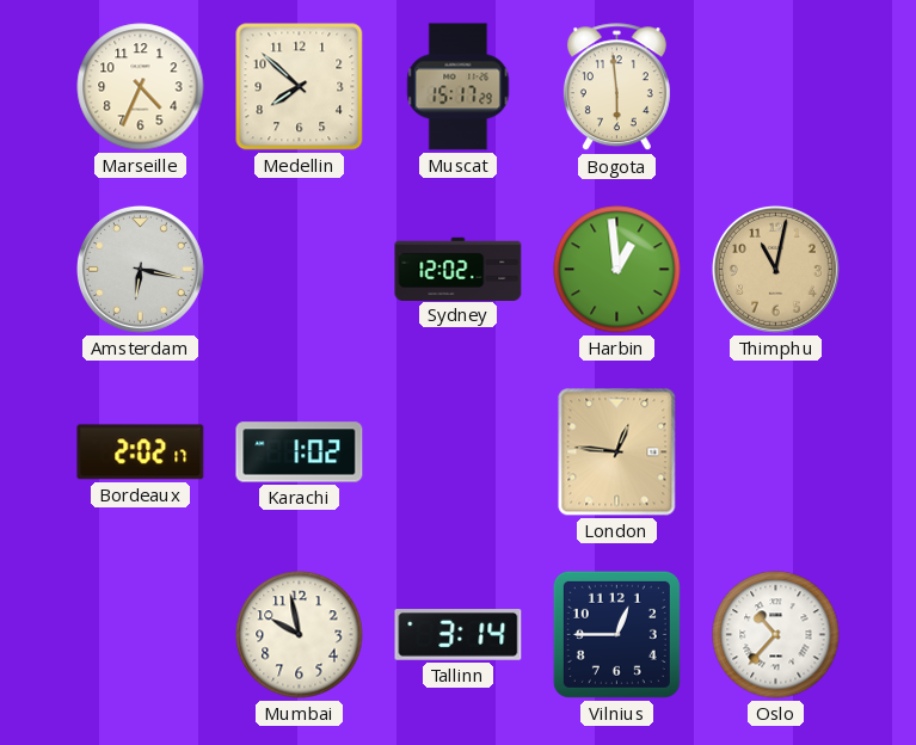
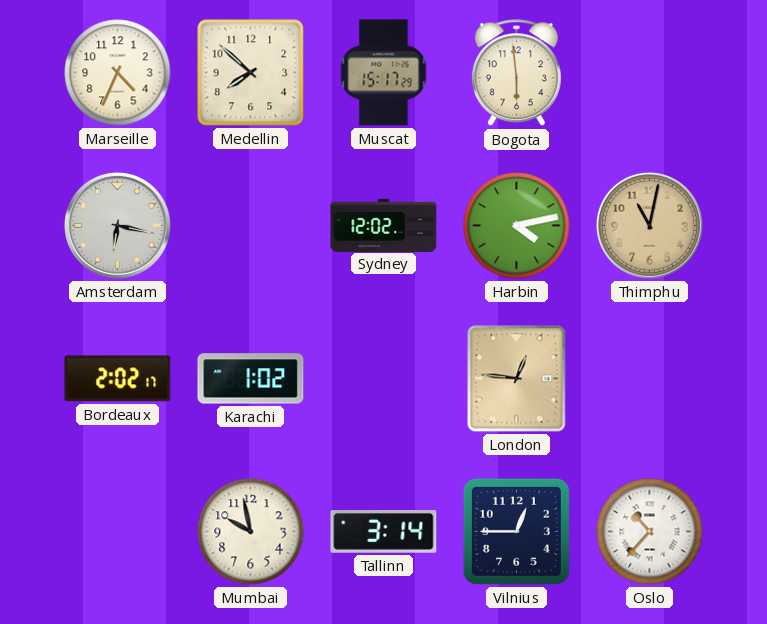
Harbin: 12:59 -> 4:13 (517, 226)
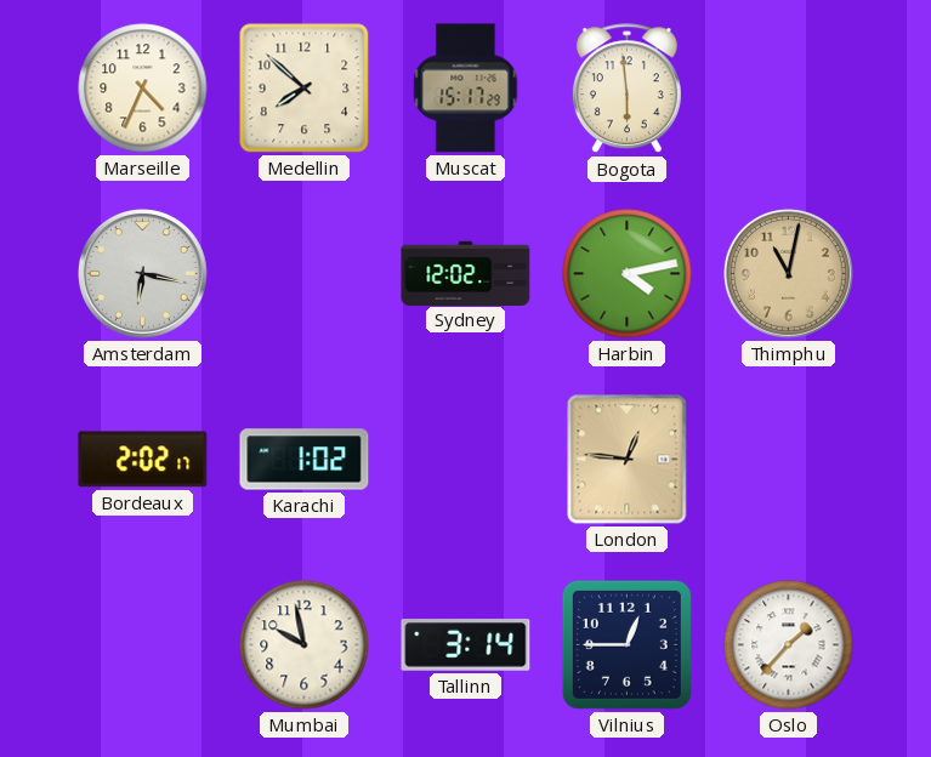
Oslo: 10:37 -> 1:37 (789, 645)
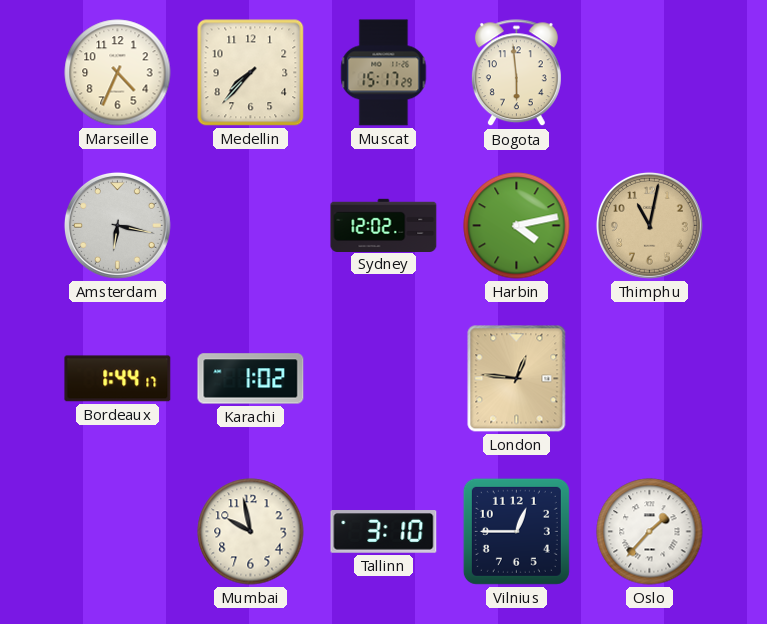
Medellin: 7:52 -> 7:37 (251, 73)
Bordeaux: 2:02 -> 1:44 (118, 379)
Tallinn: 3:14 -> 3:10 (384, 532)
